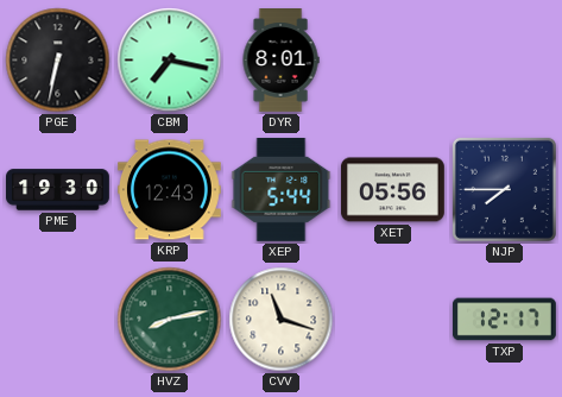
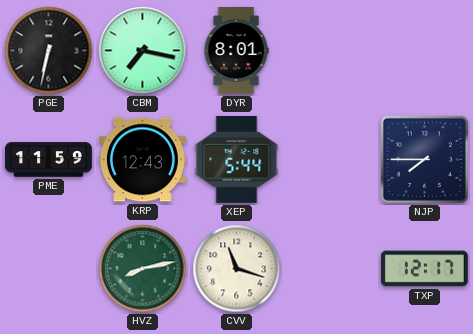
PME: 19:30 -> 11:59 (49, 160)
XET: 05:56 -> none (392, 190)
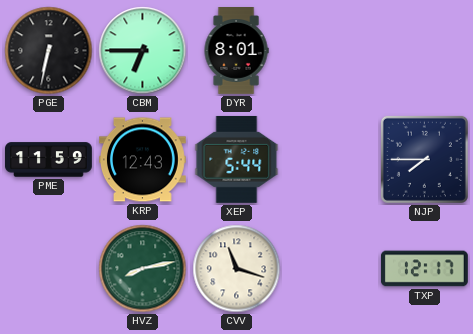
CBM: 7:17 -> 6:45 (143, 51)
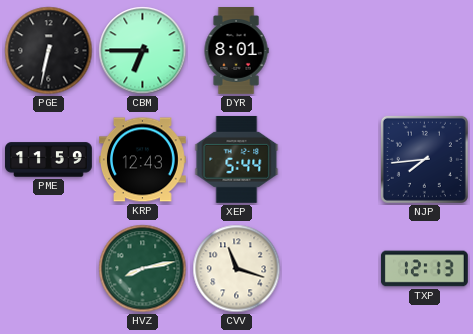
NJP: 7:45 -> 7:44 (424, 159)
TXP: 12:17 -> 12:13 (425, 269)
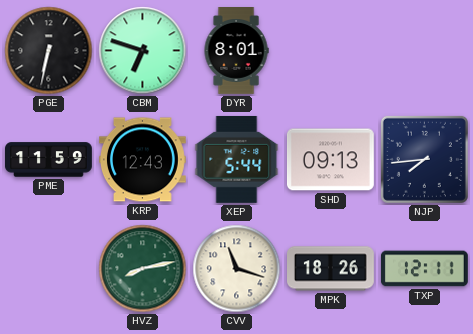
CBM: 6:45 -> 6:48 (143, 51)
SHD: none -> 09:13 (330, 160)
MPK: none -> 18:26 (331, 269)
TXP: 12:13 -> 12:11 (425, 269)
